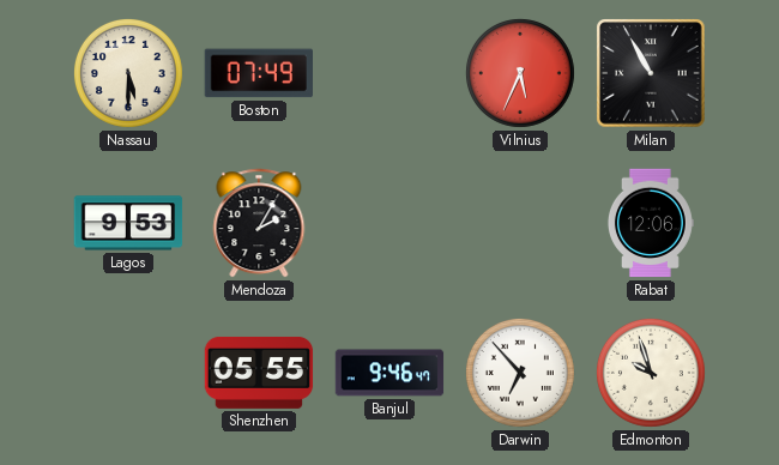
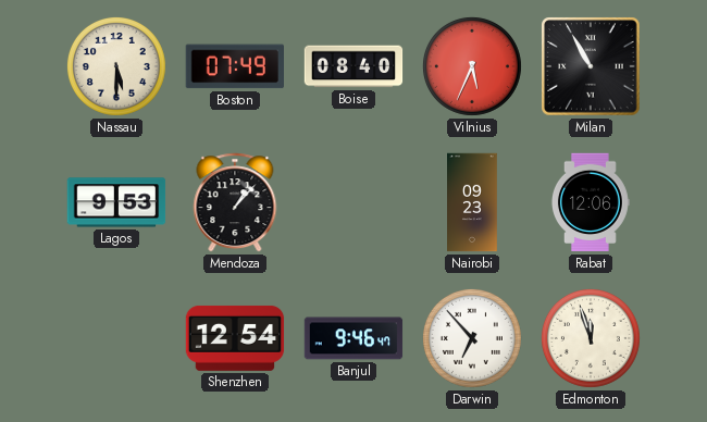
Boise: none -> 08:40 (353, 66)
Mendoza: 2:05 -> 1:07 (235, 202)
Nairobi: none -> 09:23 (472, 202)
Shenzhen: 05:55 -> 12:54 (235, 338)
Edmonton: 9:57 -> 11:57 (591, 338)
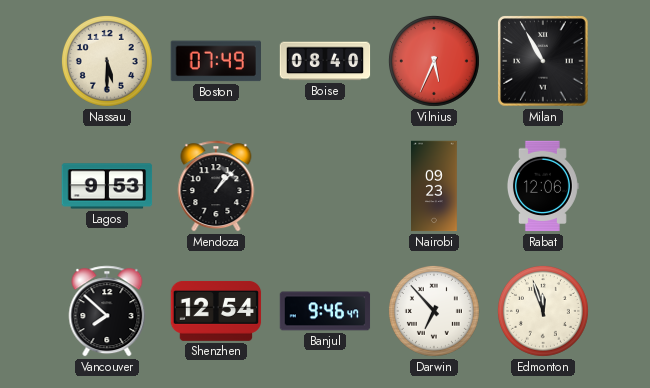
Vancouver: none -> 7:52 (107, 311)
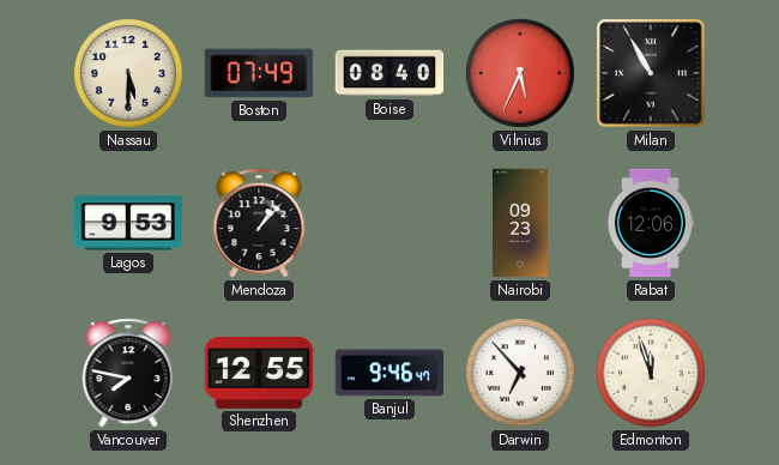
Vancouver: 7:52 -> 7:47 (128, 373)
Shenzhen: 12:54 -> 12:55 (259, 373)
